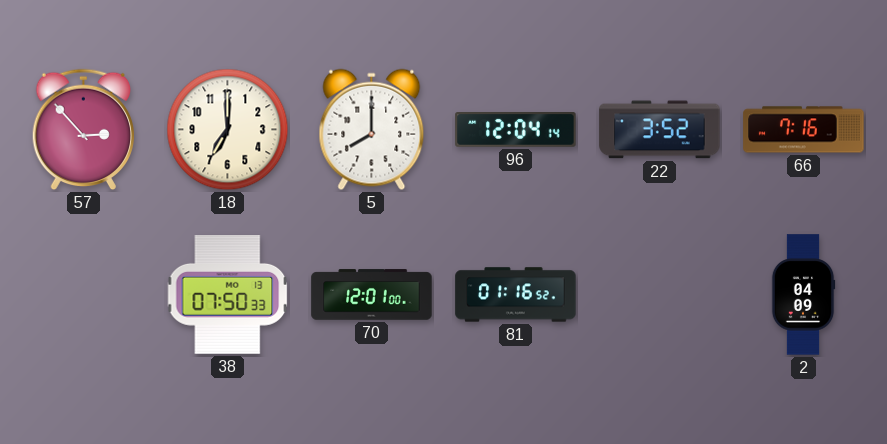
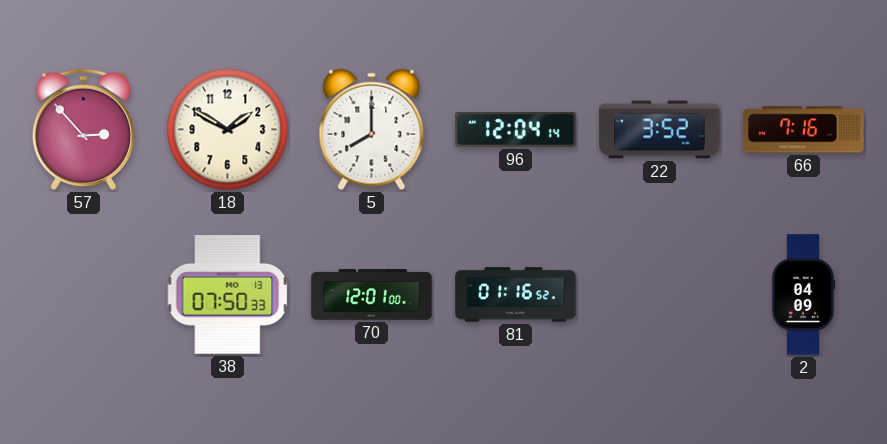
18: 7:00 -> 1:50 (228, 130)
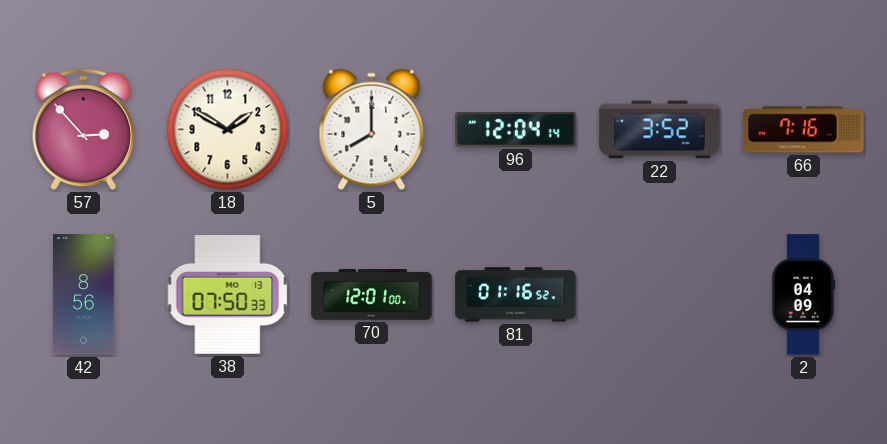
42: none -> 8:56 (84, 295)
